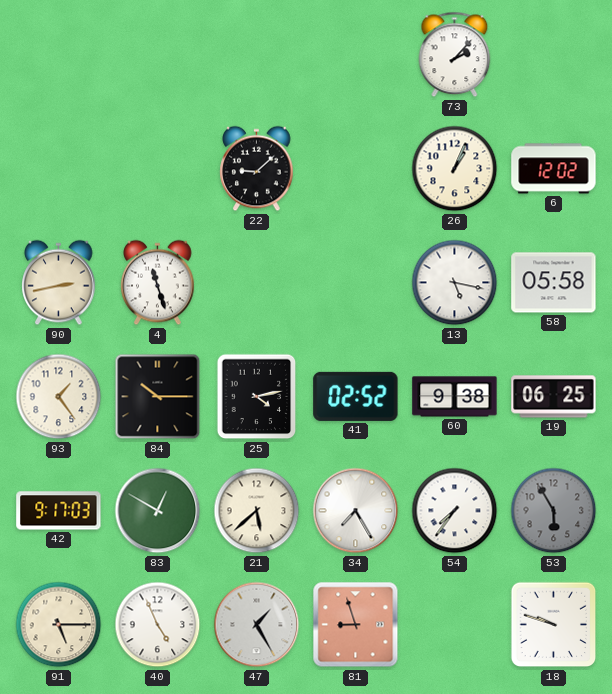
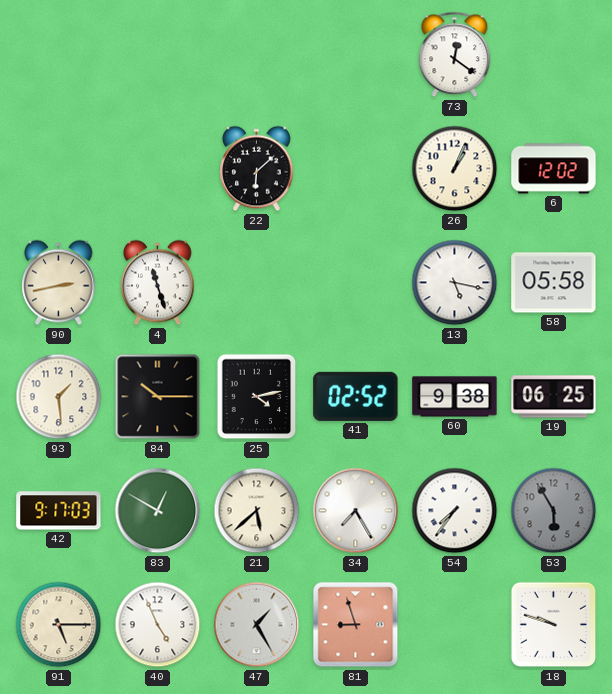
73: 2:07 -> 12:21 (455, 55)
22: 9:08 -> 6:08 (257, 169)
93: 1:24 -> 1:29 (59, 397)
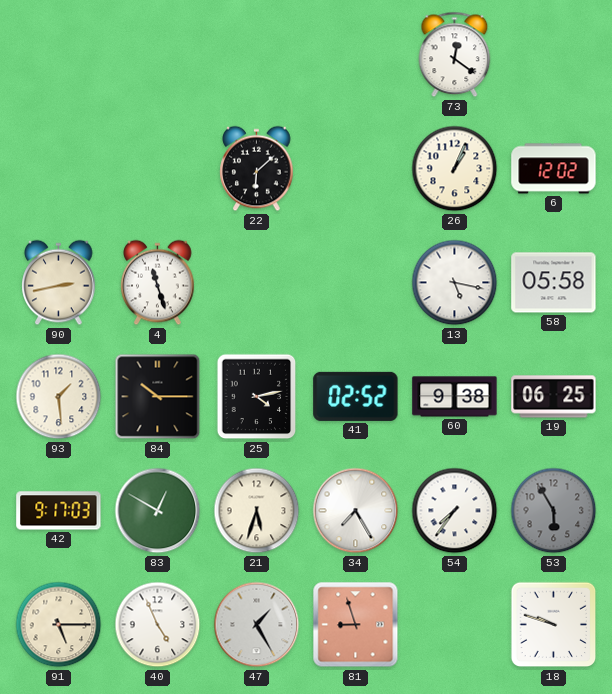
21: 5:38 -> 5:33 (257, 511)
